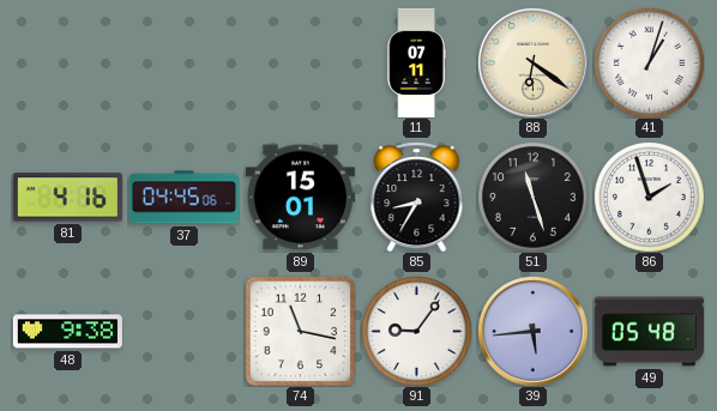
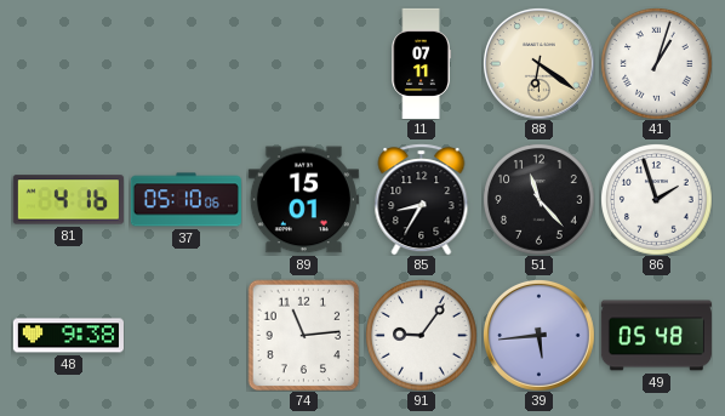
37: 04:45 -> 05:10 (185, 200)
51: 11:27 -> 11:23 (540, 200)
74: 11:17 -> 11:14 (303, 335)
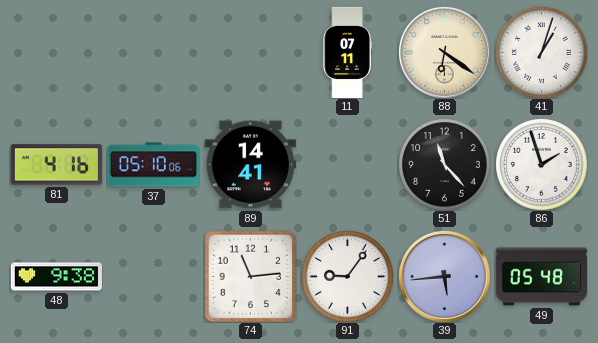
89: 15:01 -> 14:41 (250, 165)
85: 8:35 -> none (422, 199)
